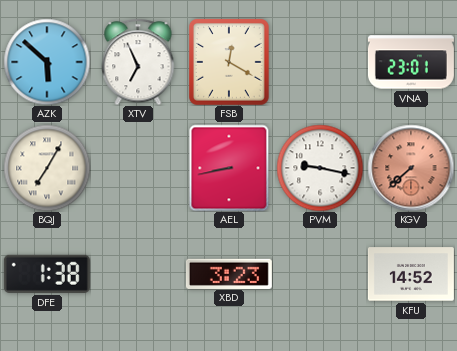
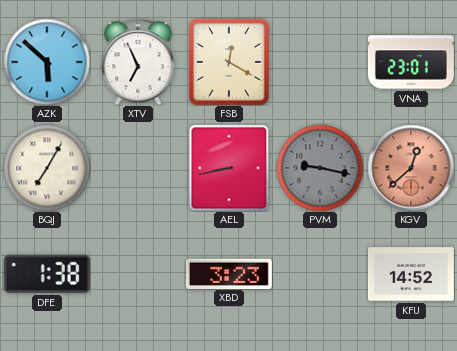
PVM dial: white -> grey (320, 168)
KGV: 7:38 -> 12:38 (411, 168)
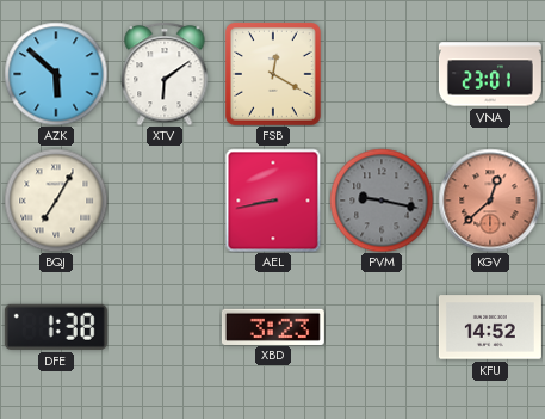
XTV: 6:56 -> 6:09 (165, 74)
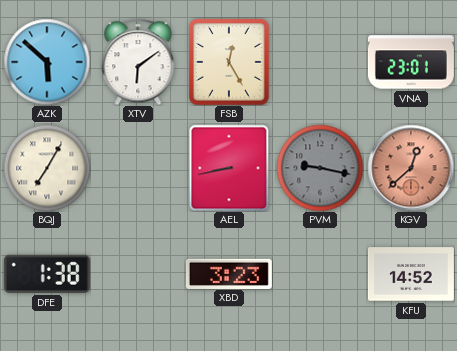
FSB: 12:20 -> 12:25 (230, 62)
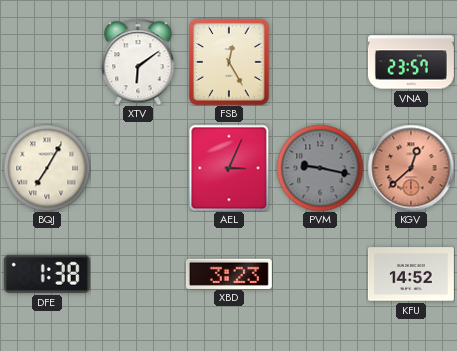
AZK: 5:52 -> none (47, 62)
VNA: 23:01 -> 23:57 (411, 62)
AEL: 8:43 -> 3:04 (229, 168)
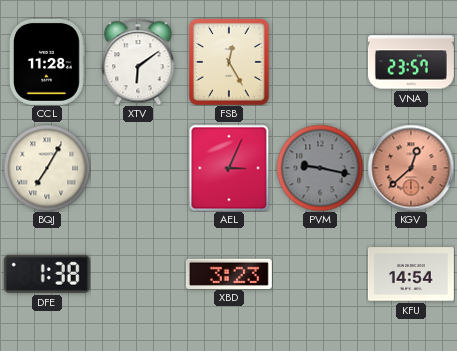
CCL: none -> 11:28 (47, 62)
KFU: 14:52 -> 14:54 (411, 274)
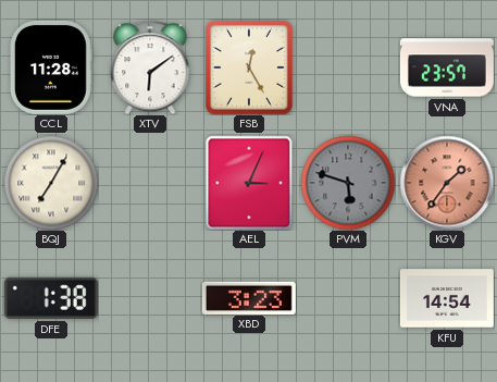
PVM: 9:17 -> 5:48 (348, 183)
KGV: 12:38 -> 1:36 (447, 183)
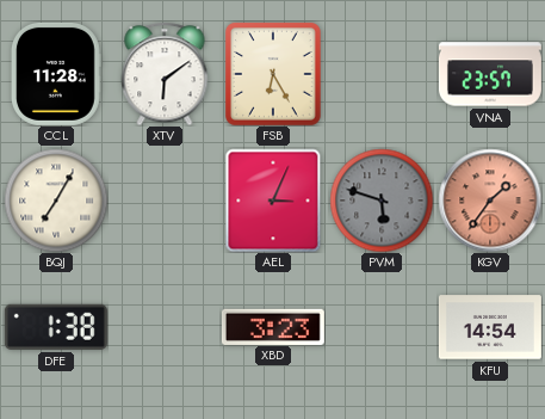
FSB: 12:25 -> 6:25 (274, 74)
